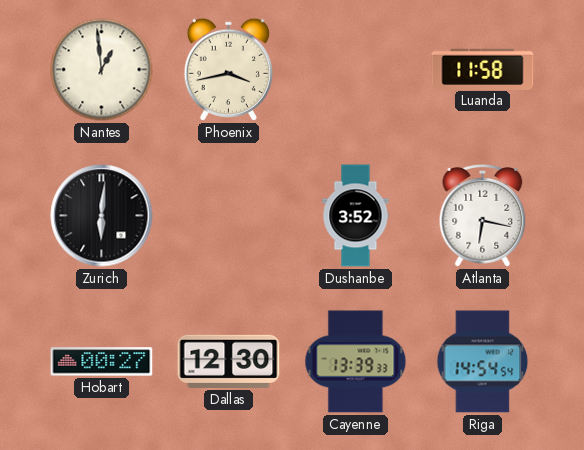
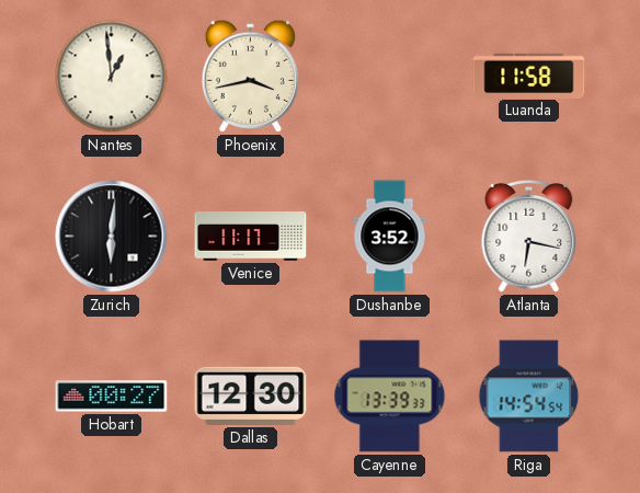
Venice: none -> 11:17 (251, 237)
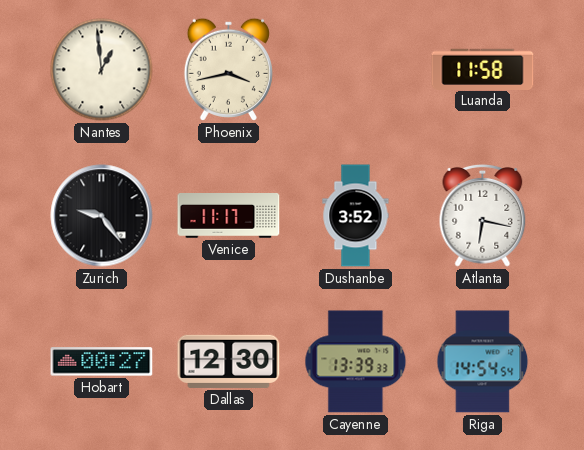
Zurich: 6:01 -> 9:24 (102, 216)
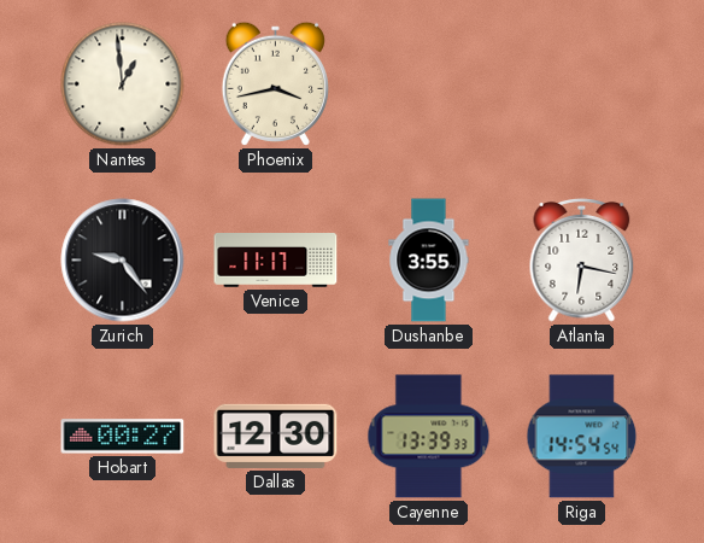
Luanda: 11:58 -> none (483, 69)
Dushanbe: 3:52 -> 3:55 (429, 261)
